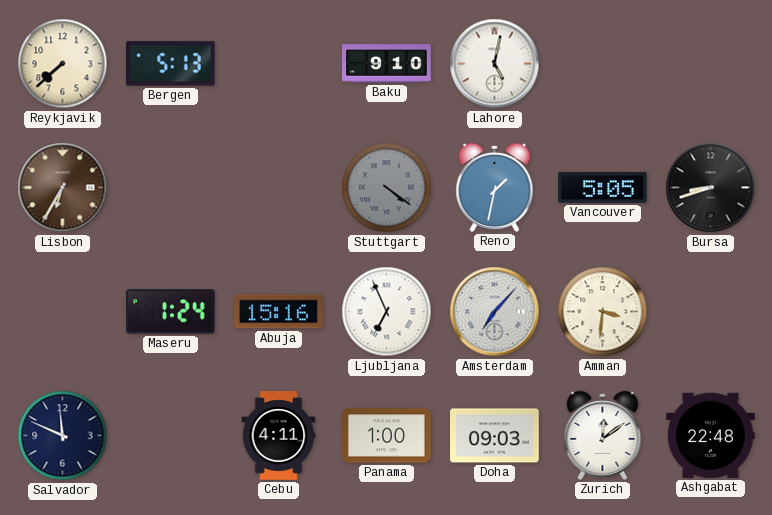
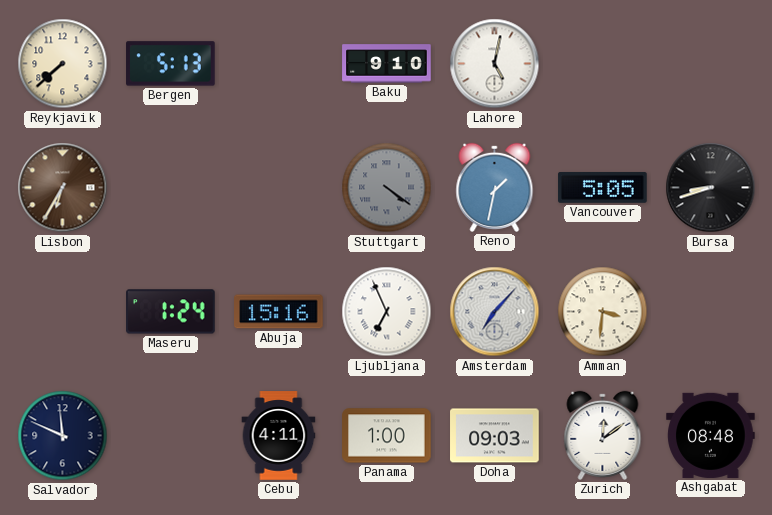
Ashgabat: 22:48 -> 08:48 (711, 435)
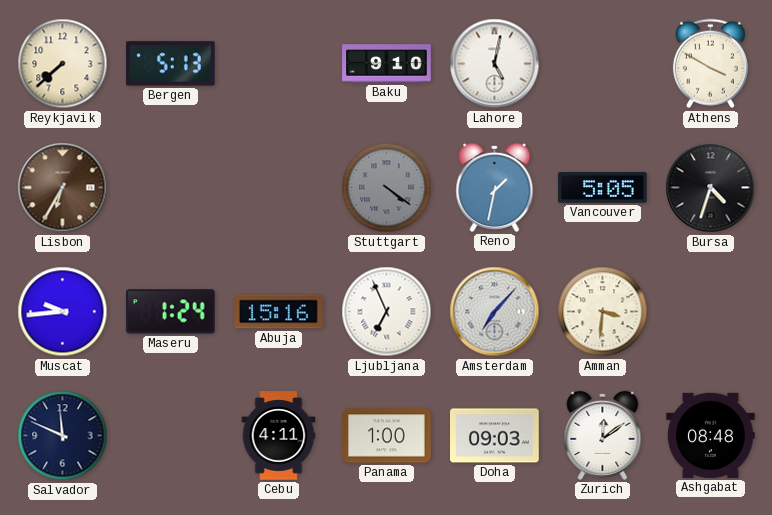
Athens: none -> 3:50 (710, 64)
Bursa: 8:42 -> 4:33 (711, 188)
Muscat: none -> 9:44 (63, 312)
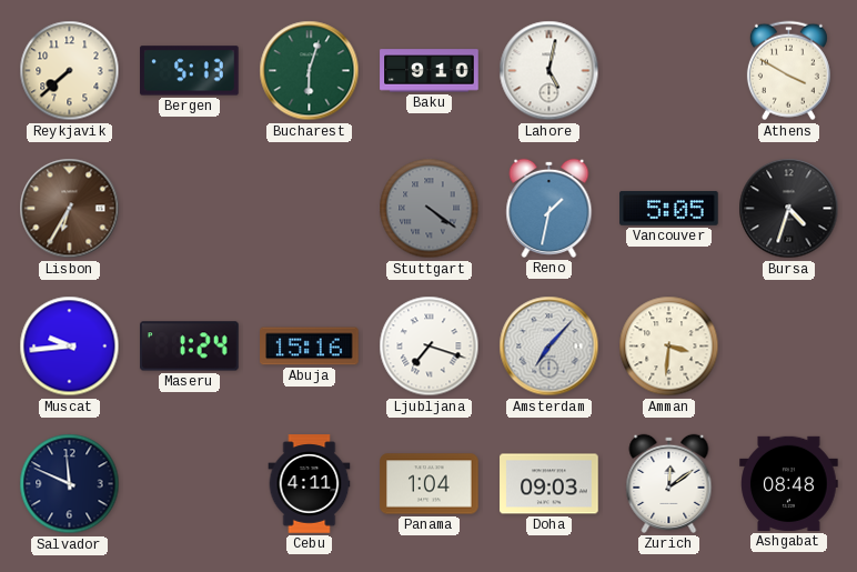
Bucharest: none -> 6:03 (310, 71)
Ljubljana: 6:56 -> 7:18 (430, 347)
Panama: 1:00 -> 1:04 (430, 484)
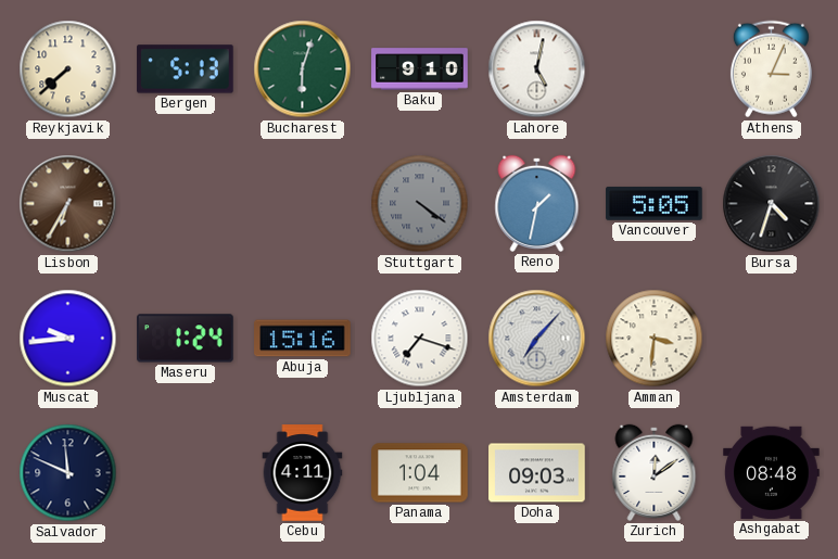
Athens: 3:50 -> 3:04 (771, 69)
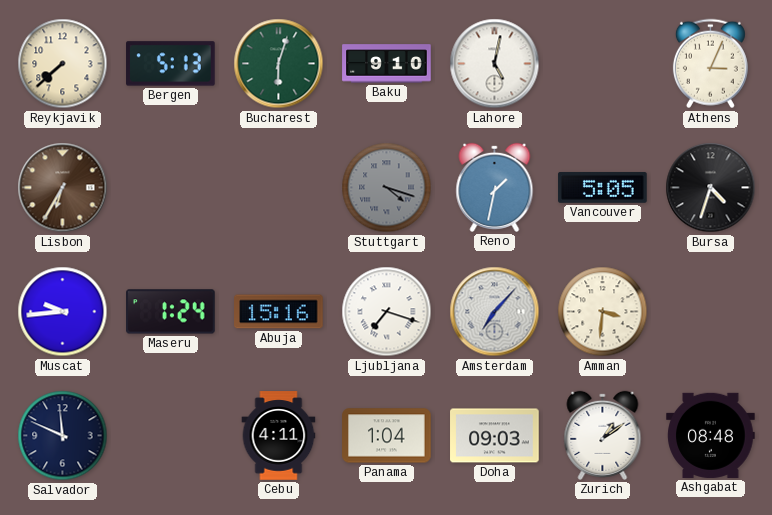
Stuttgart: 4:21 -> 4:18 (387, 188)
Zurich: 12:09 -> 1:09 (603, 435)
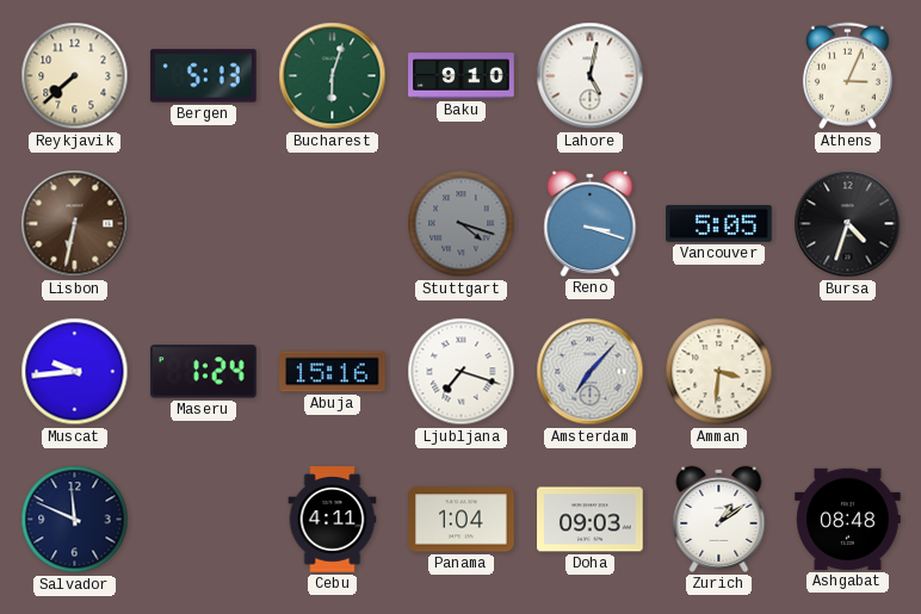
Lisbon: 6:35 -> 6:32 (75, 224)
Reno: 1:32 -> 3:18 (591, 223)
